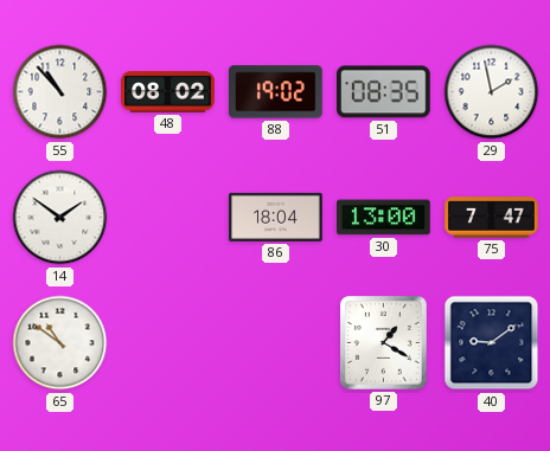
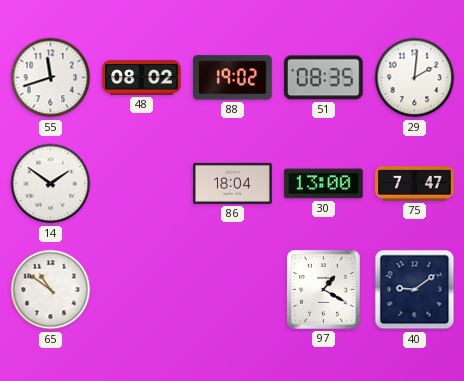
55: 10:53 -> 11:42 (51, 78)
29: 1:58 -> 2:01 (415, 78)
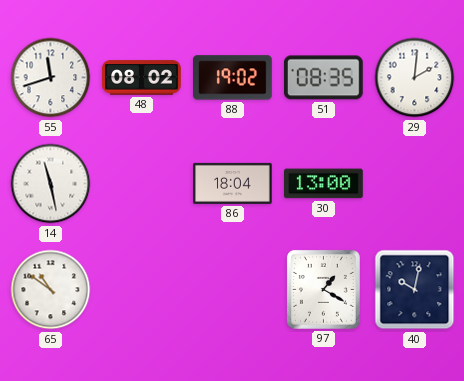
14: 1:51 -> 11:28 (51, 184)
75: 7:47 -> none (415, 184)
40: 9:09 -> 10:02 (415, 290)
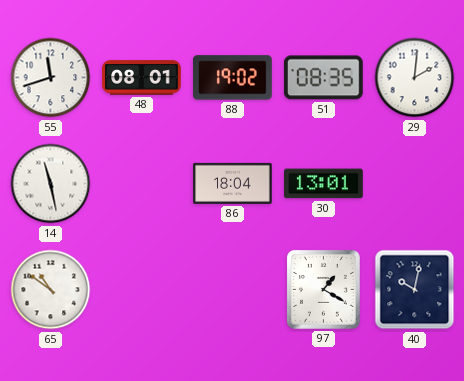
48: 08:02 -> 08:01 (142, 78)
30: 13:00 -> 13:01 (324, 184)
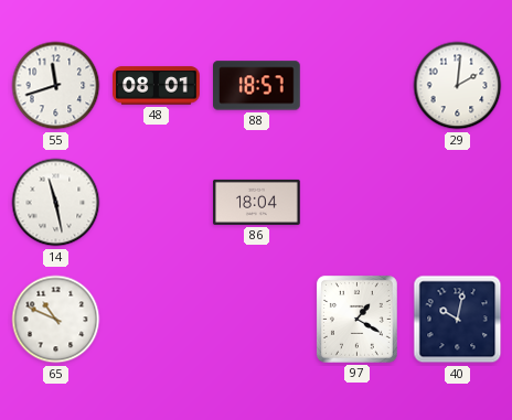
88: 19:02 -> 18:57 (257, 86)
51: 08:35 -> none (324, 78)
30: 13:01 -> none (324, 184)
65: 10:51 -> 10:49 (56, 320)
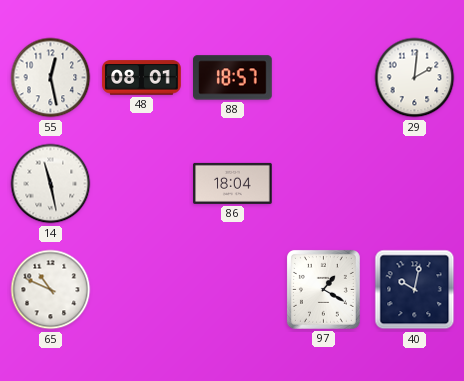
55: 11:42 -> 12:28 (51, 78)
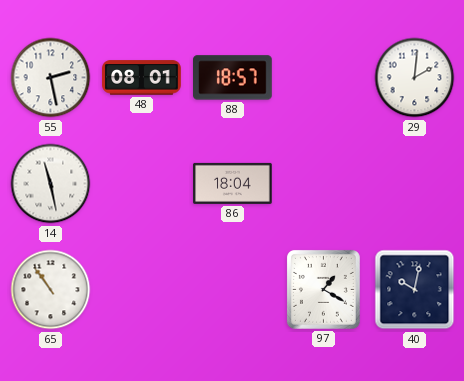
55: 12:28 -> 2:28 (51, 78)
65: 10:49 -> 10:54 (51, 290)
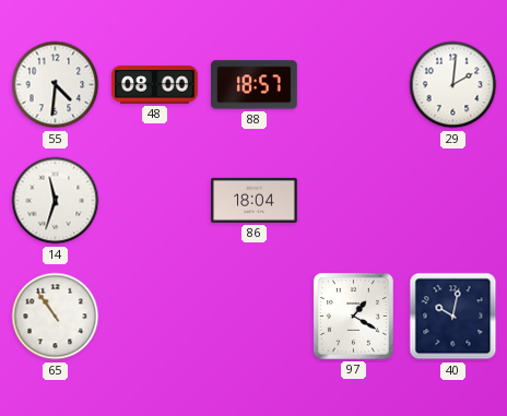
55: 2:28 -> 4:31 (56, 85)
48: 08:01 -> 08:00 (155, 85)
14: 11:28 -> 11:33 (56, 201)
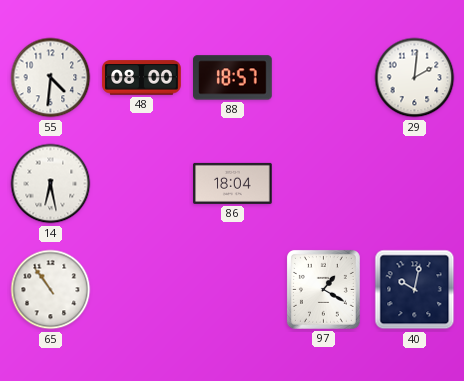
14: 11:33 -> 6:28 (51, 184)
